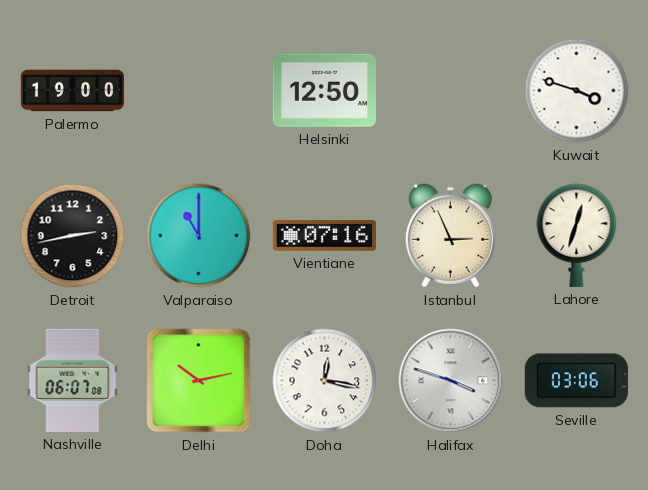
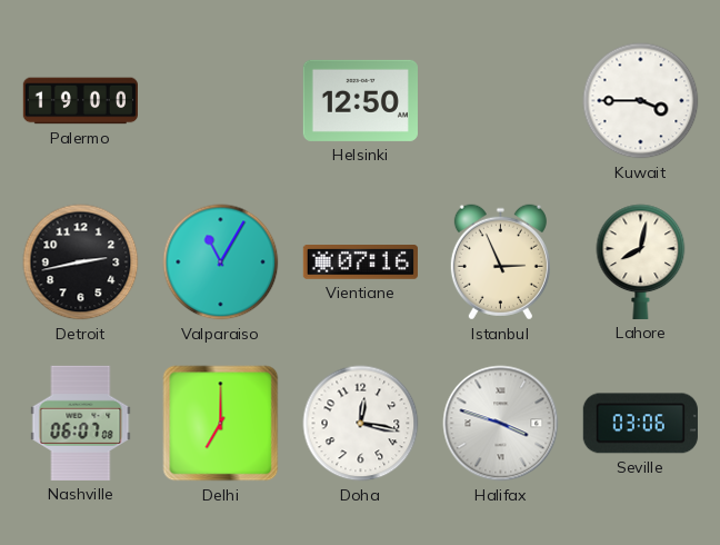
Kuwait: 3:48 -> 3:45 (641, 101)
Valparaiso: 11:00 -> 11:05 (221, 262)
Lahore: 12:33 -> 8:02 (641, 261)
Delhi: 10:13 -> 7:00 (221, 424)
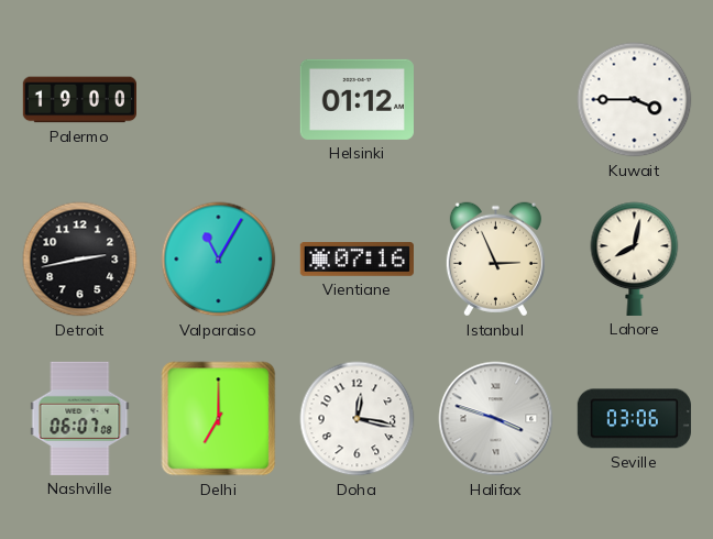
Helsinki: 12:50 -> 01:12 (356, 99)
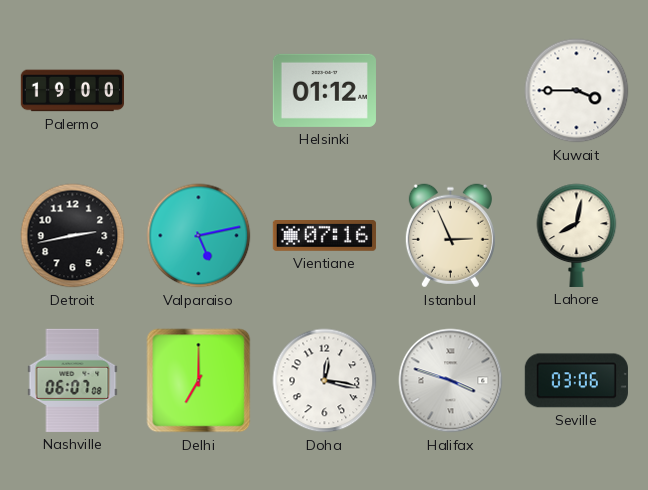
Valparaiso: 11:05 -> 5:13 (199, 236)
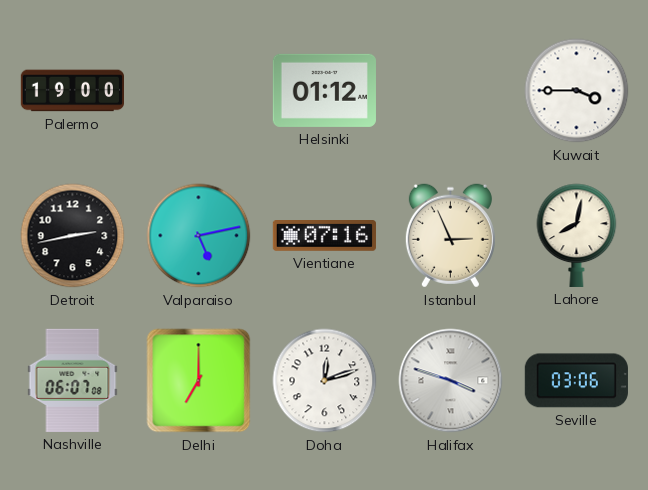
Doha: 12:17 -> 12:12 (325, 381)
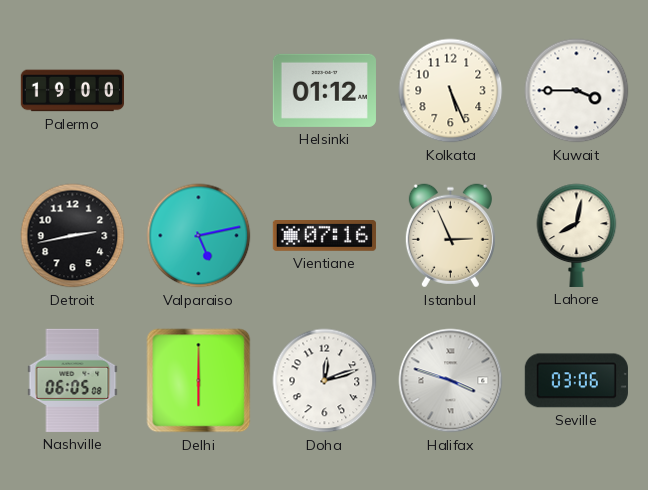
Kolkata: none -> 5:26 (451, 91)
Nashville: 06:07 -> 06:05 (73, 380)
Delhi: 7:00 -> 6:00 (199, 381)
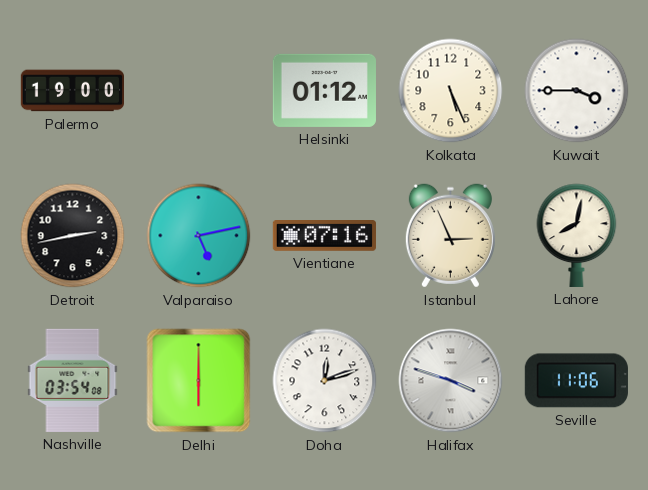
Nashville: 06:05 -> 03:54 (73, 380)
Seville: 03:06 -> 11:06 (576, 381)
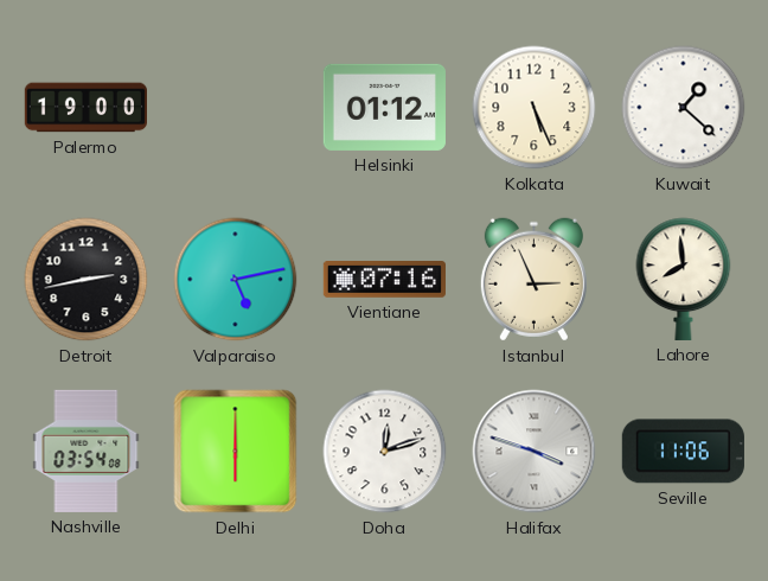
Kuwait: 3:45 -> 1:22 (684, 108)
Lahore: 8:02 -> 7:59 (684, 279)
